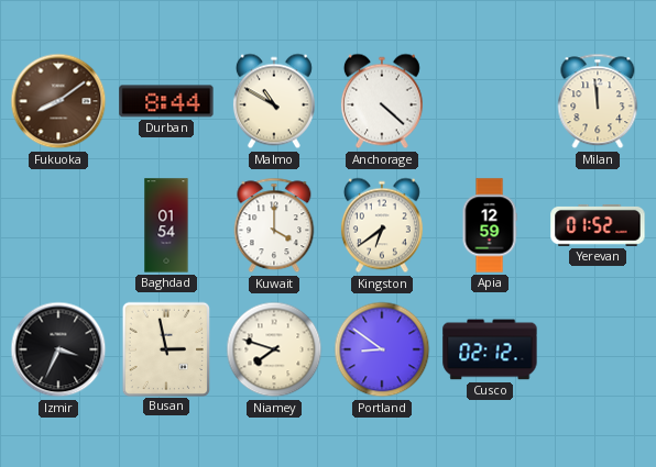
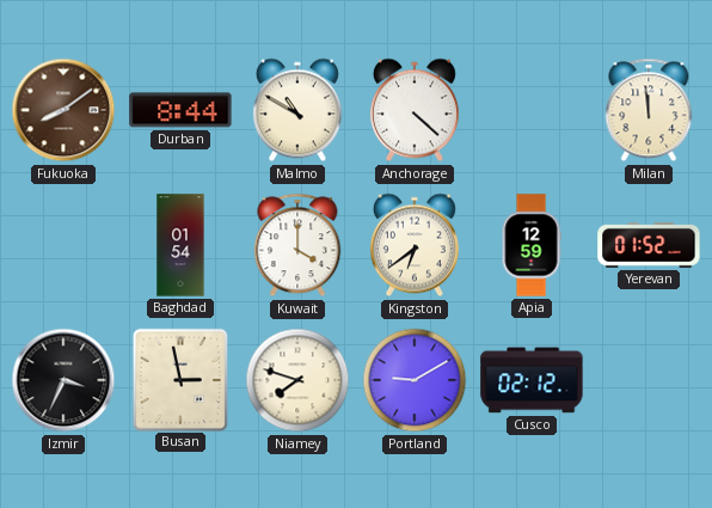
Portland: 8:51 -> 9:10 (415, 380)
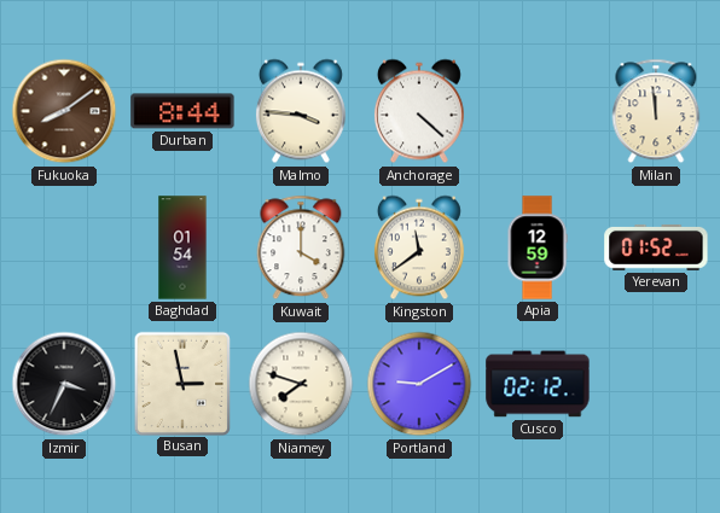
Malmo: 10:50 -> 3:46 (301, 111)
Kingston: 6:39 -> 11:39 (419, 247)
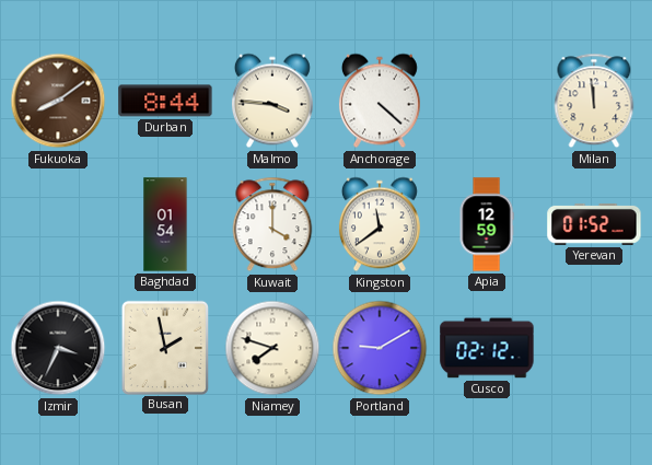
Busan: 2:58 -> 1:58 (164, 347)
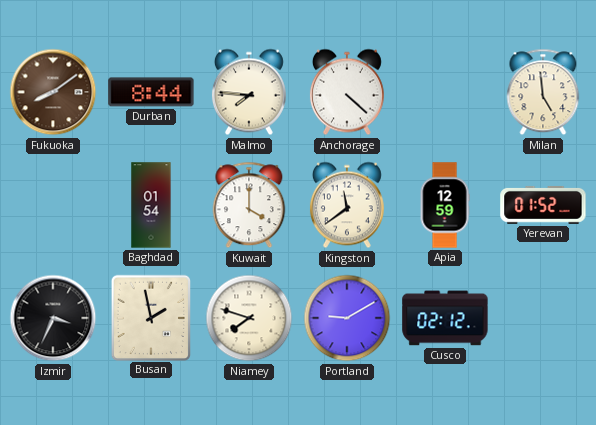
Malmo: 3:46 -> 7:46 (249, 92)
Milan: 11:59 -> 4:59 (543, 92)
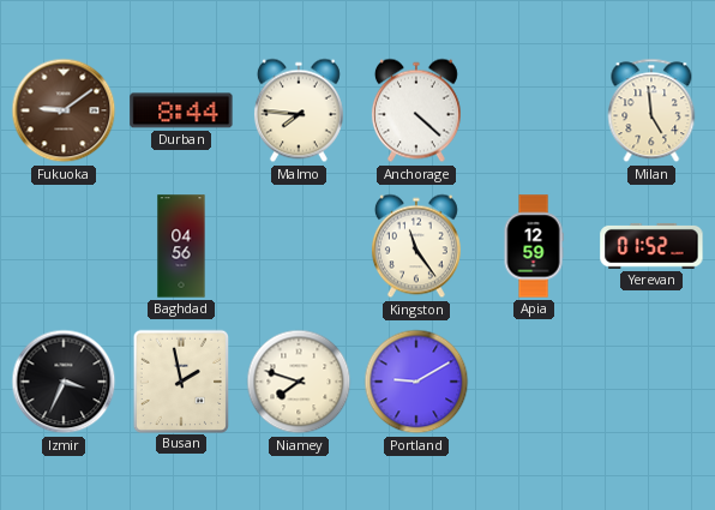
Fukuoka: 8:09 -> 9:09 (64, 110)
Baghdad: 01:54 -> 04:56 (181, 246)
Kuwait: 4:00 -> none (249, 205)
Kingston: 11:39 -> 11:24 (416, 246)
Cusco: 02:12 -> none (445, 318)
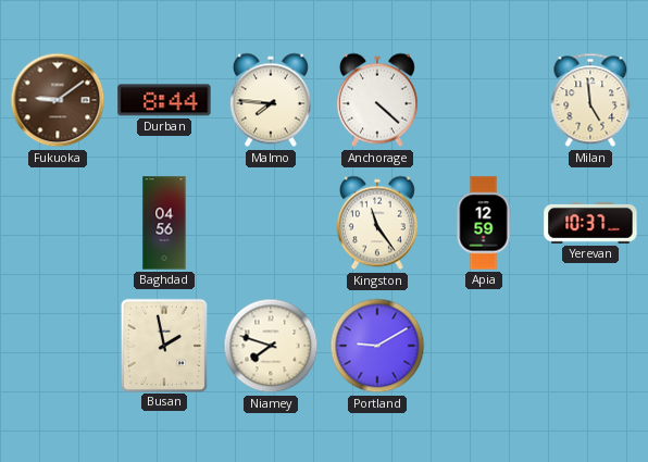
Yerevan: 01:52 -> 10:37 (590, 223)
Izmir: 3:34 -> none (64, 382)
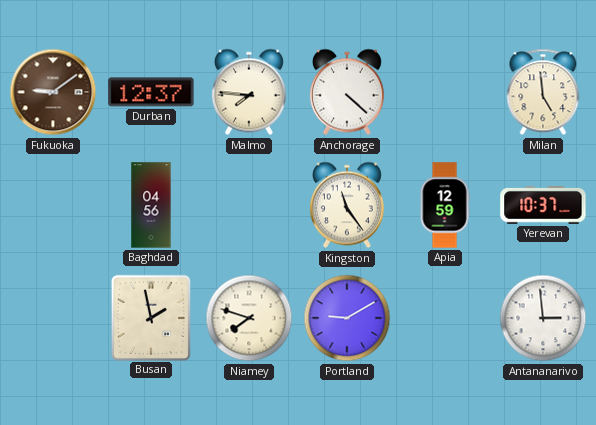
Durban: 8:44 -> 12:37 (151, 92)
Antananarivo: none -> 2:59 (543, 318)
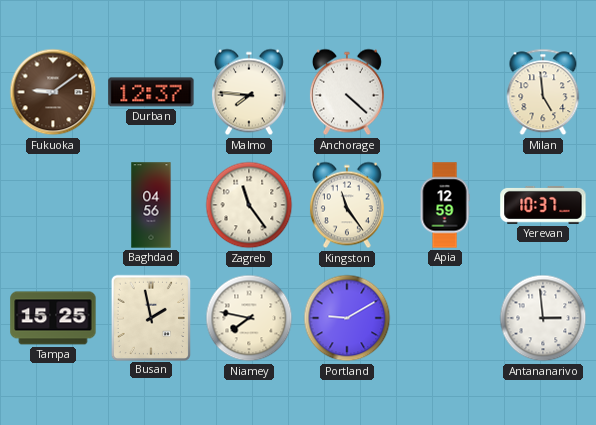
Zagreb: none -> 11:24 (249, 205)
Tampa: none -> 15:25 (53, 318)
Niamey: 7:48 -> 7:47 (249, 318)
